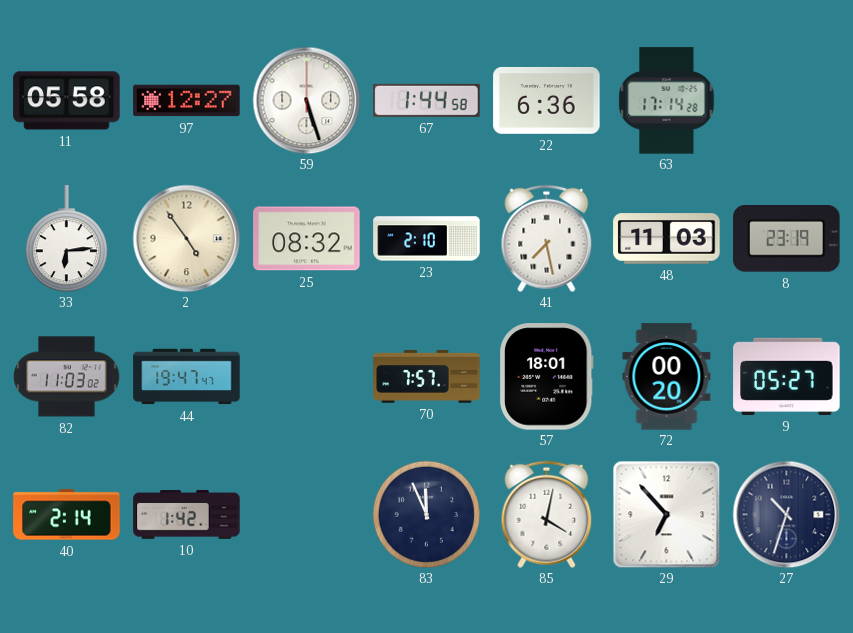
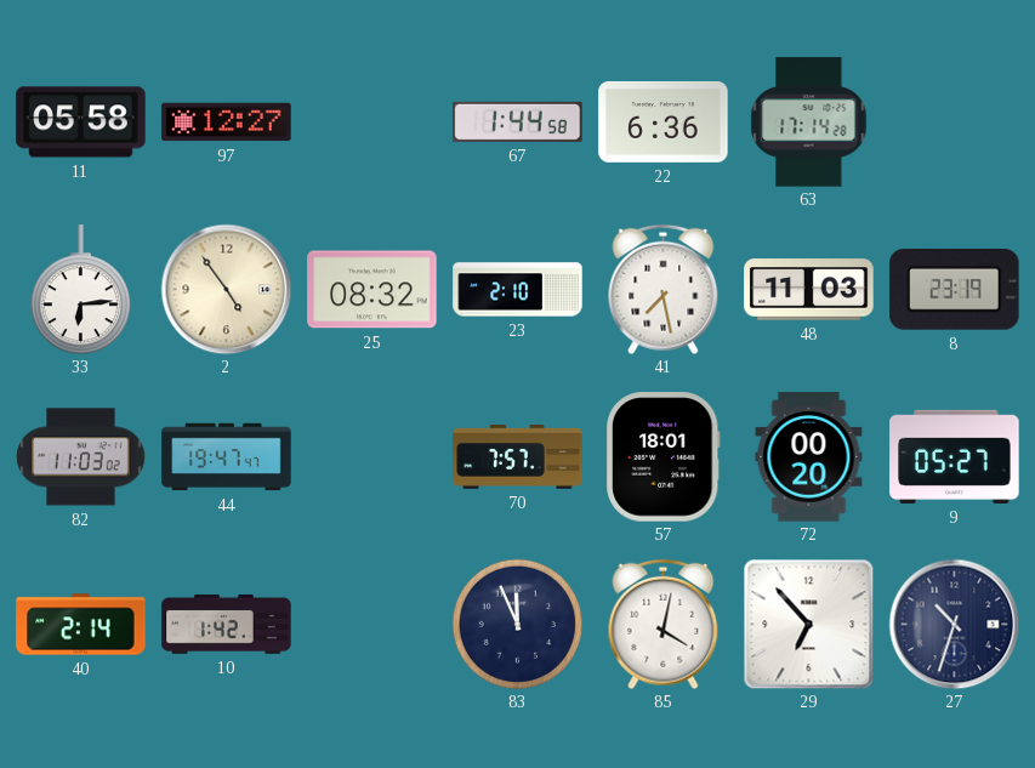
59: 5:27 -> none (306, 100)
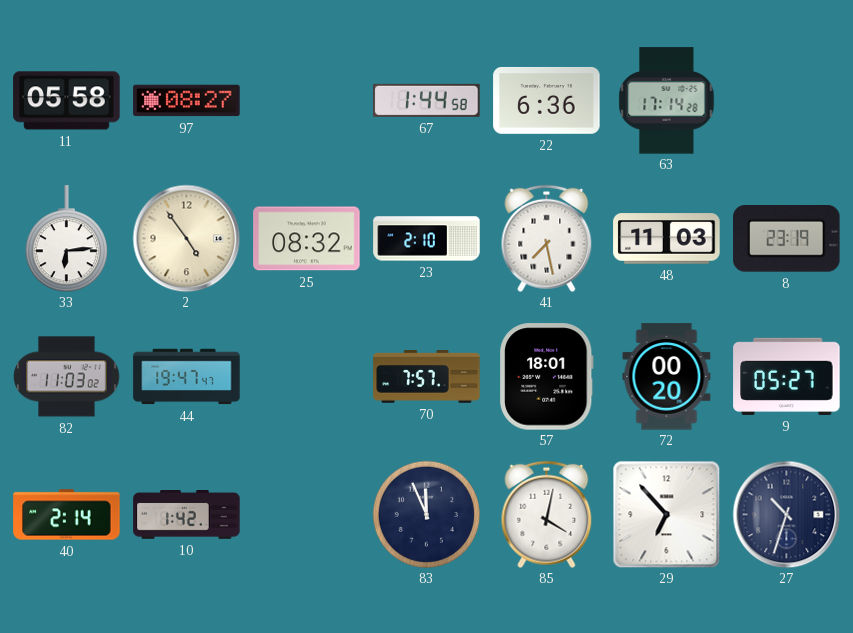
97: 12:27 -> 08:27 (187, 101)
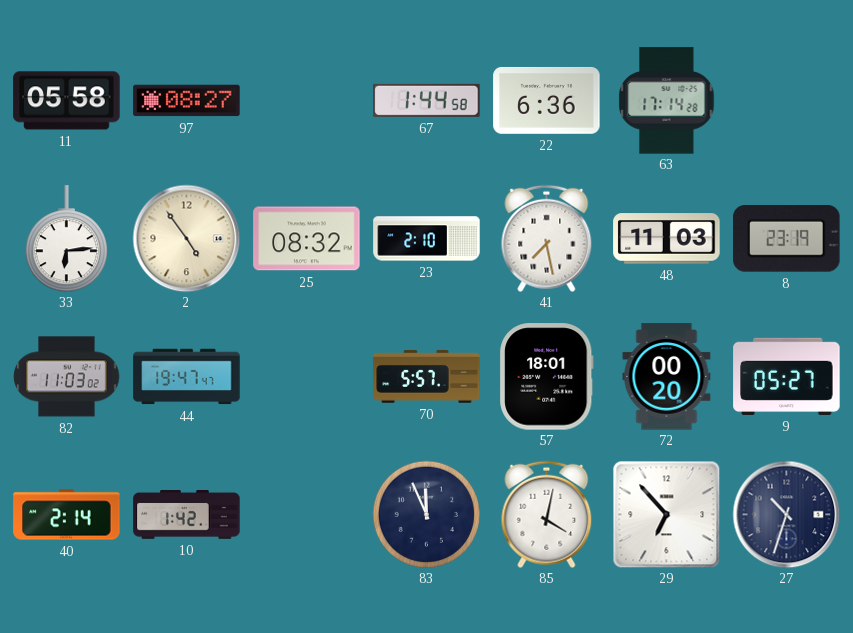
70: 7:57 -> 5:57 (427, 377)
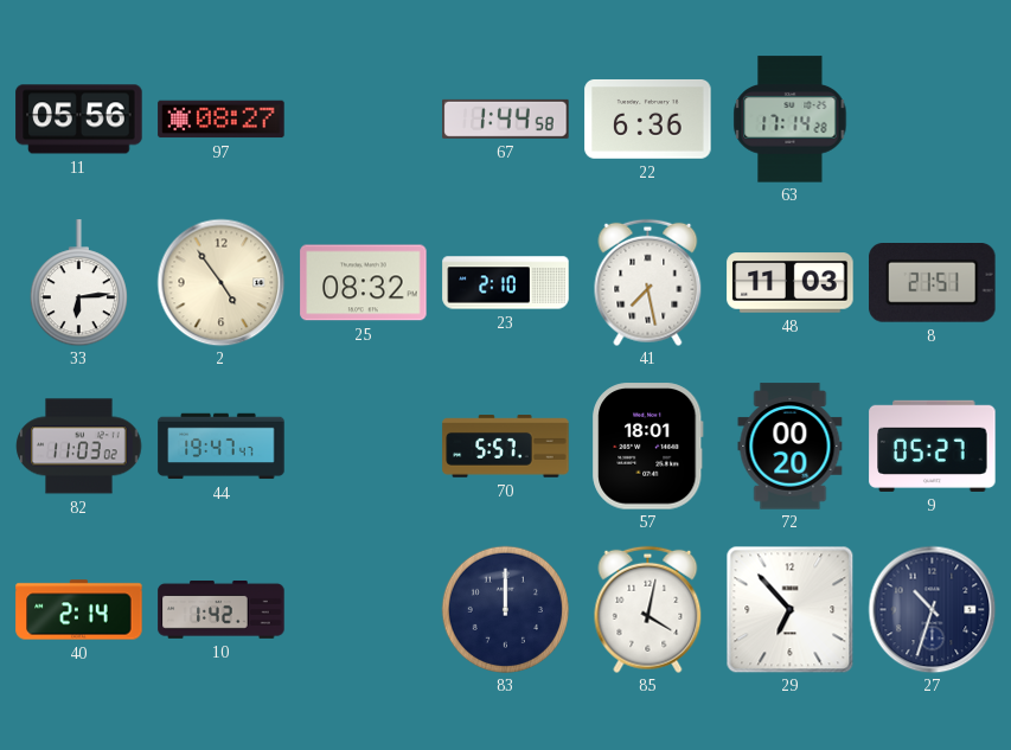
11: 05:58 -> 05:56 (79, 120)
8: 23:19 -> 21:51 (933, 283)
83: 11:56 -> 12:00 (505, 609)
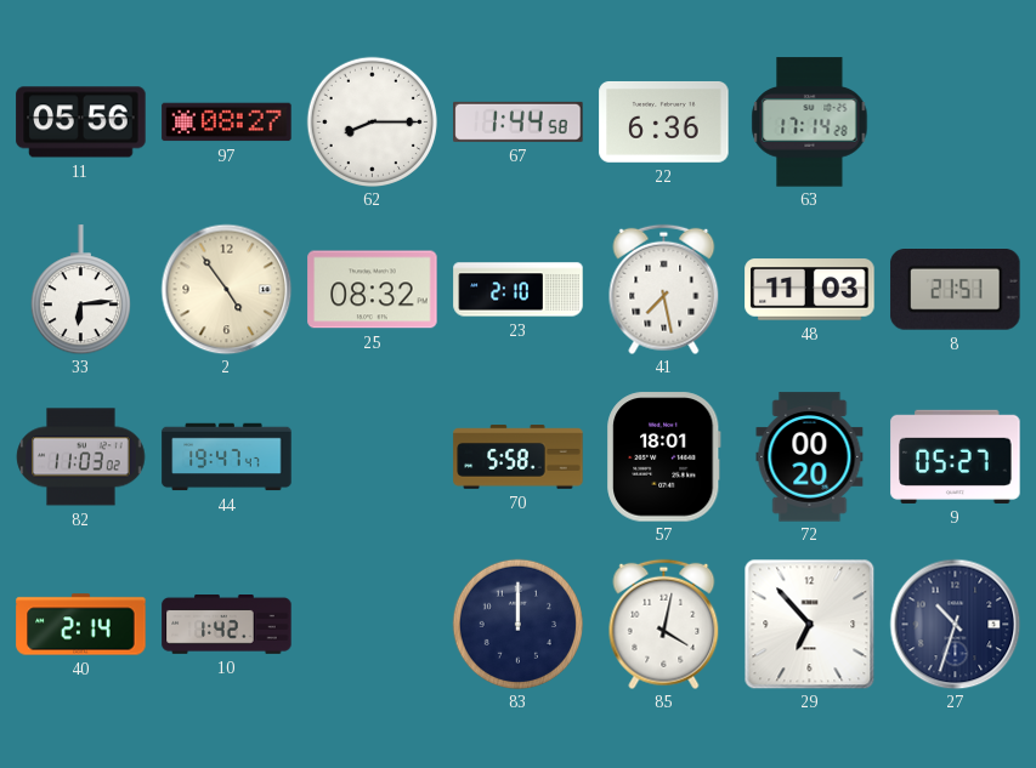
62: none -> 8:15 (372, 121)
70: 5:57 -> 5:58 (519, 457)
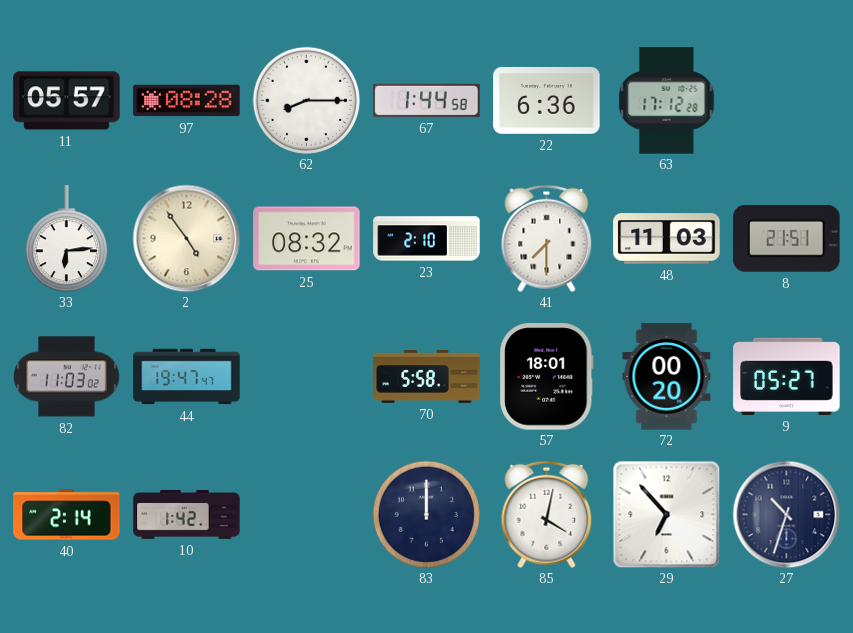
11: 05:56 -> 05:57 (67, 101)
97: 08:27 -> 08:28 (187, 101)
63: 17:14 -> 17:12 (667, 101)
41: 7:28 -> 7:30 (547, 238)
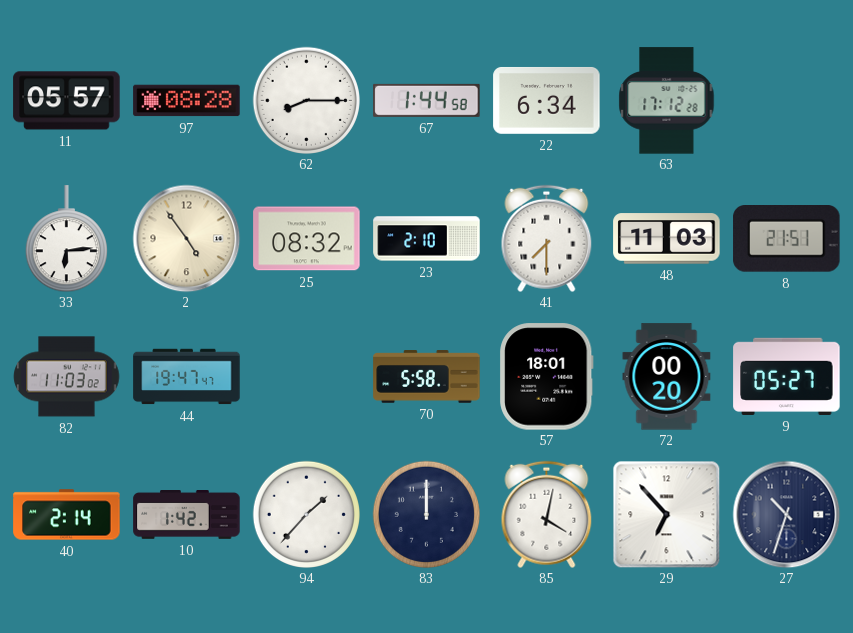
22: 6:36 -> 6:34 (547, 101)
94: none -> 1:37 (306, 514)
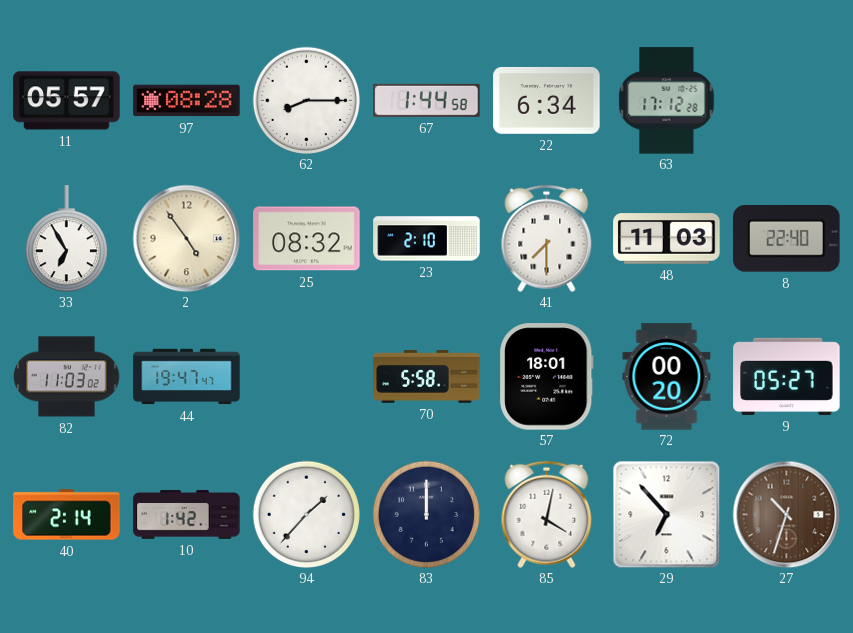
33: 6:14 -> 6:55 (66, 239)
8: 21:51 -> 22:40 (787, 239)
27 dial: navy -> brown (786, 514)
